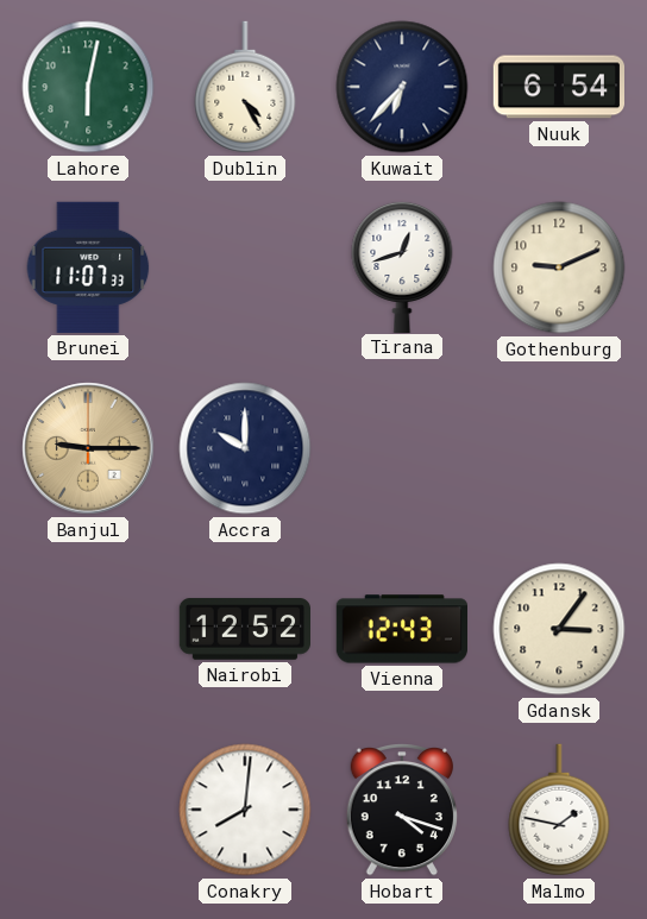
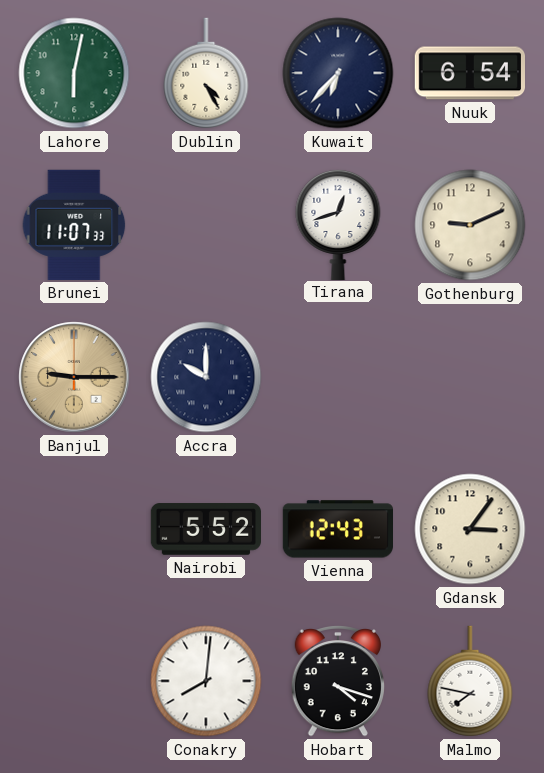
Nairobi: 12:52 -> 5:52 (205, 529)
Malmo: 1:47 -> 7:47 (470, 681)
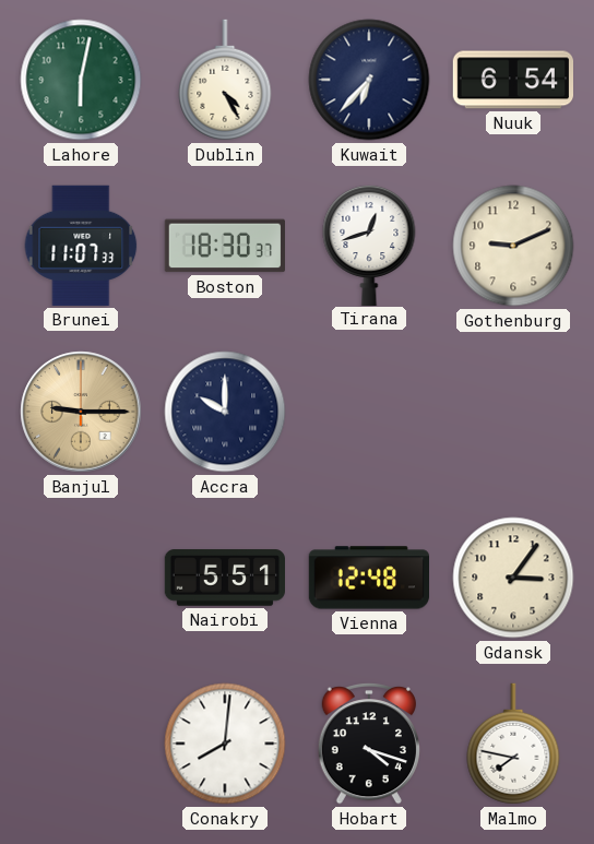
Boston: none -> 18:30 (224, 246)
Nairobi: 5:52 -> 5:51 (224, 578)
Vienna: 12:43 -> 12:48 (368, 578)
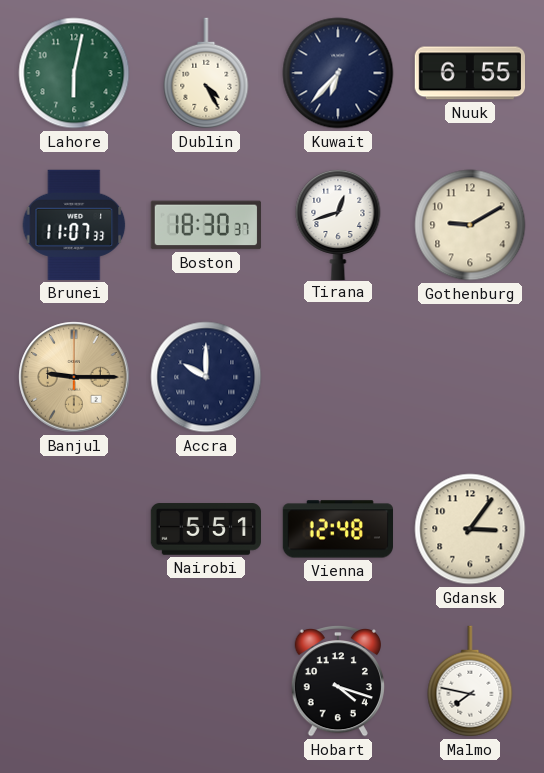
Nuuk: 6:54 -> 6:55 (469, 73)
Gothenburg: 9:11 -> 9:10 (470, 225)
Conakry: 8:01 -> none (225, 744)
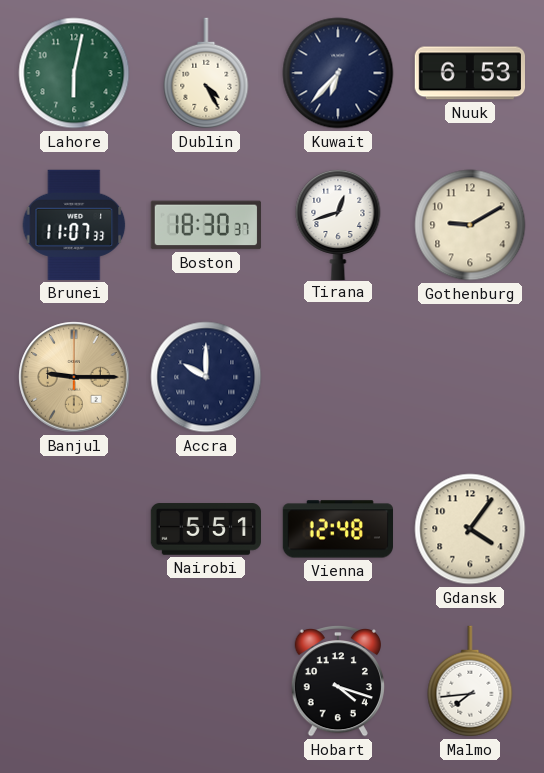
Nuuk: 6:55 -> 6:53 (469, 73)
Gdansk: 3:06 -> 4:06 (470, 529)
Malmo: 7:47 -> 7:44 (470, 681)
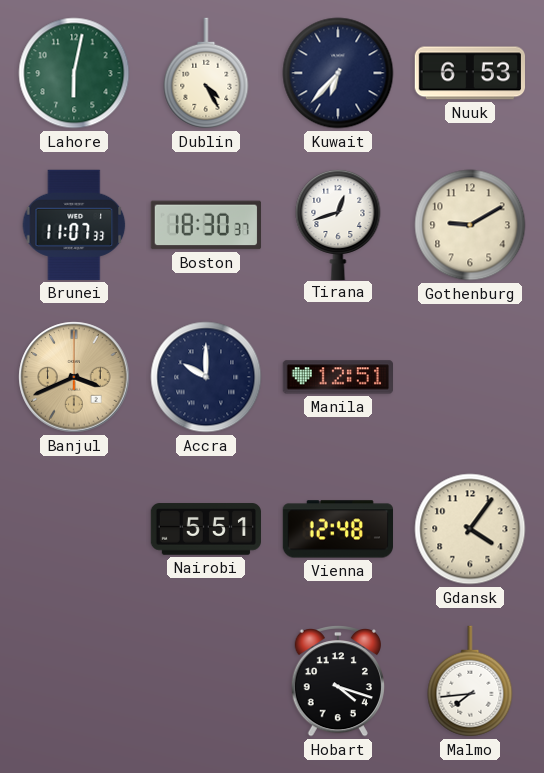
Banjul: 9:15 -> 3:41 (74, 377)
Manila: none -> 12:51 (337, 377)
